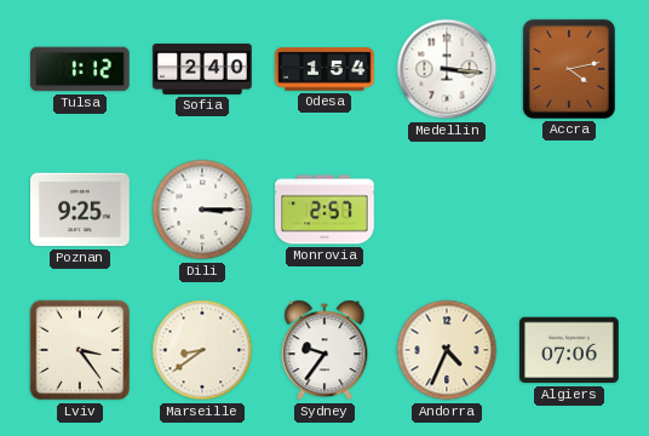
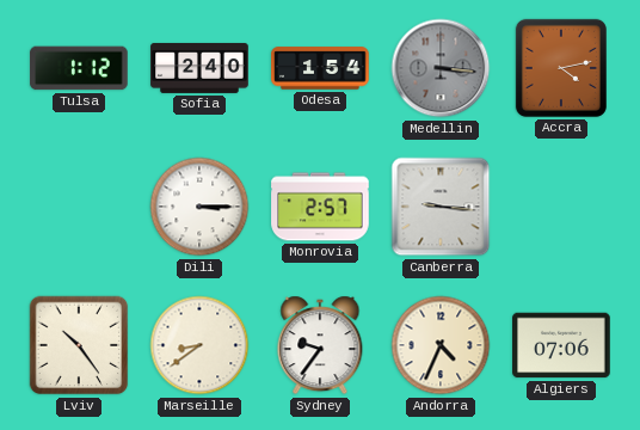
Medellin dial: white -> grey (441, 68)
Poznan: 9:25 -> none (80, 210)
Canberra: none -> 9:16 (441, 207)
Lviv: 3:24 -> 10:24 (79, 345)
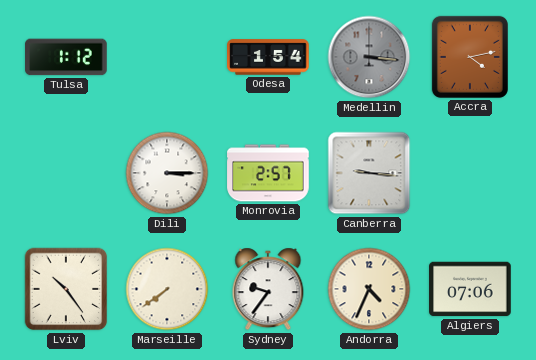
Sofia: 2:40 -> none (199, 68)
Marseille: 8:39 -> 7:39 (167, 289)
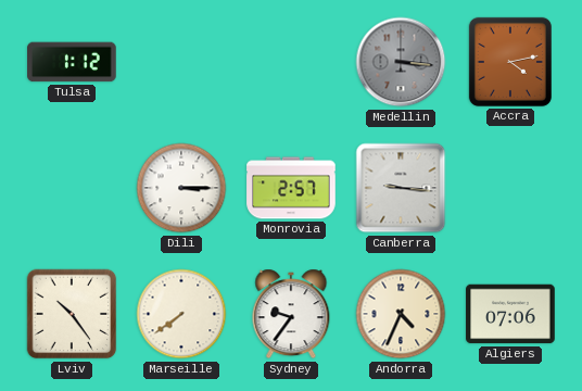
Odesa: 1:54 -> none (268, 57)
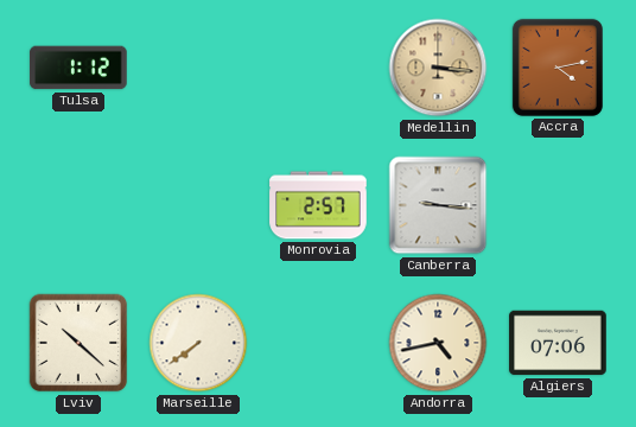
Medellin dial: grey -> champagne (438, 68)
Dili: 3:15 -> none (181, 188)
Lviv: 10:24 -> 10:22 (78, 343)
Sydney: 9:36 -> none (291, 314)
Andorra: 4:34 -> 4:43 (438, 343)
